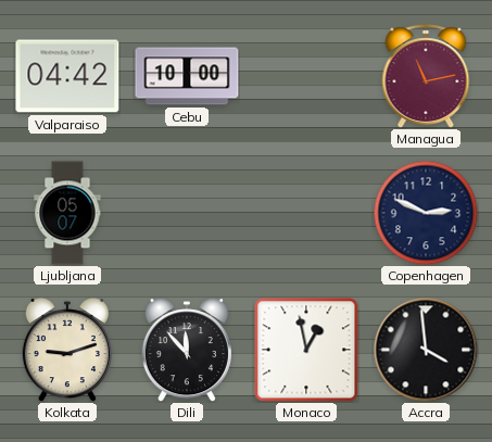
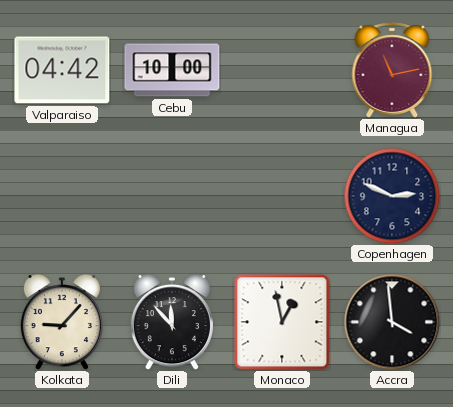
Ljubljana: 05:07 -> none (67, 213)
Kolkata: 9:12 -> 9:07 (62, 322)
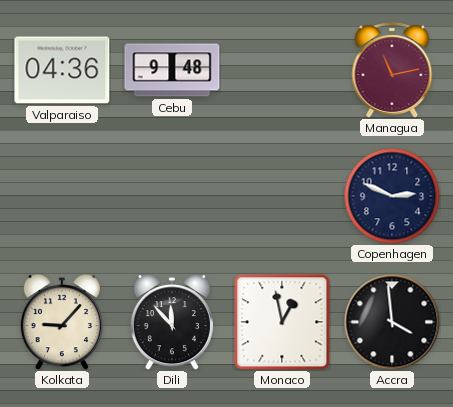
Valparaiso: 04:42 -> 04:36 (62, 70)
Cebu: 10:00 -> 9:48 (172, 70)
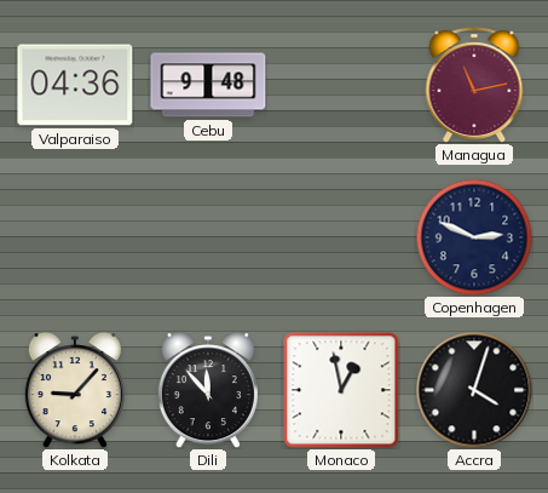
Accra: 3:59 -> 4:03 (474, 390)
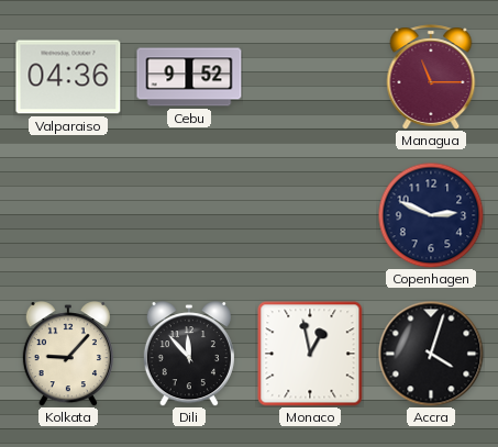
Cebu: 9:48 -> 9:52 (189, 77)
Managua: 11:13 -> 11:15 (431, 77)
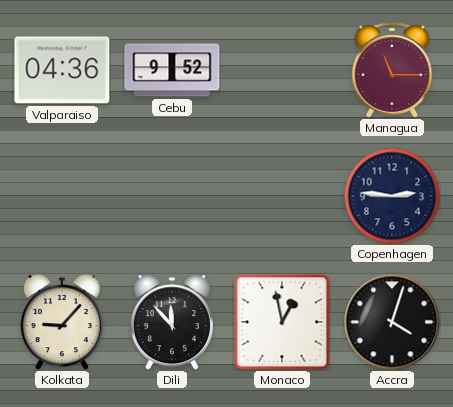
Copenhagen: 2:49 -> 2:46 (392, 196)
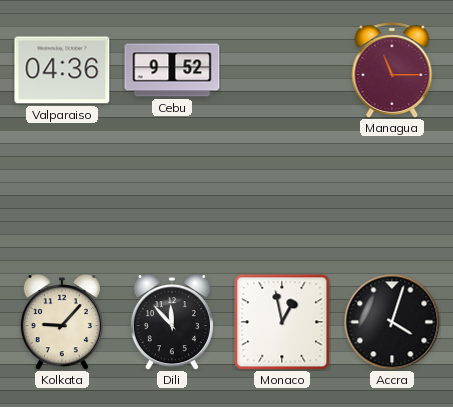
Copenhagen: 2:46 -> none (392, 196)
